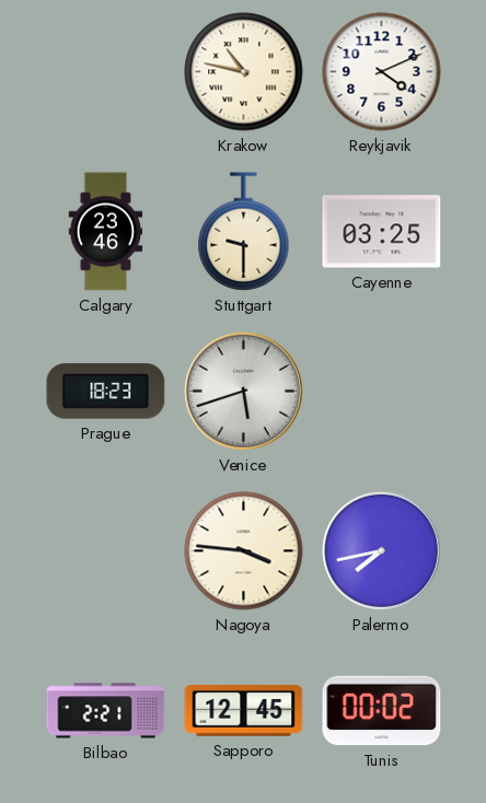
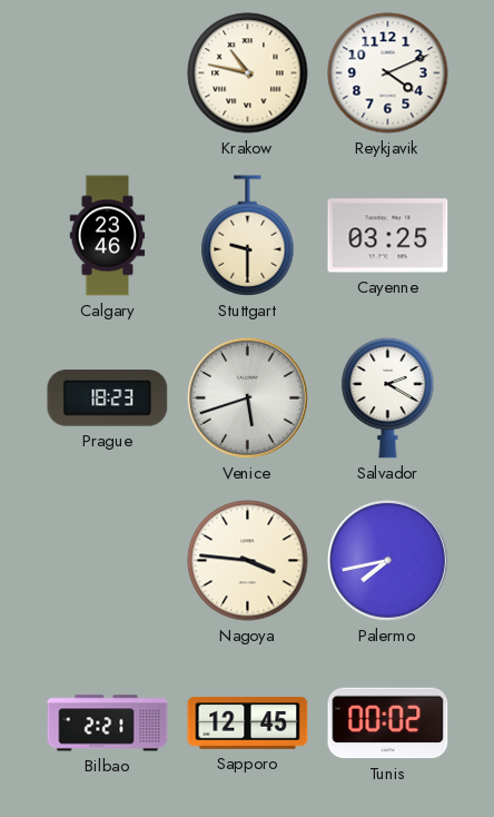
Salvador: none -> 2:20 (388, 397)
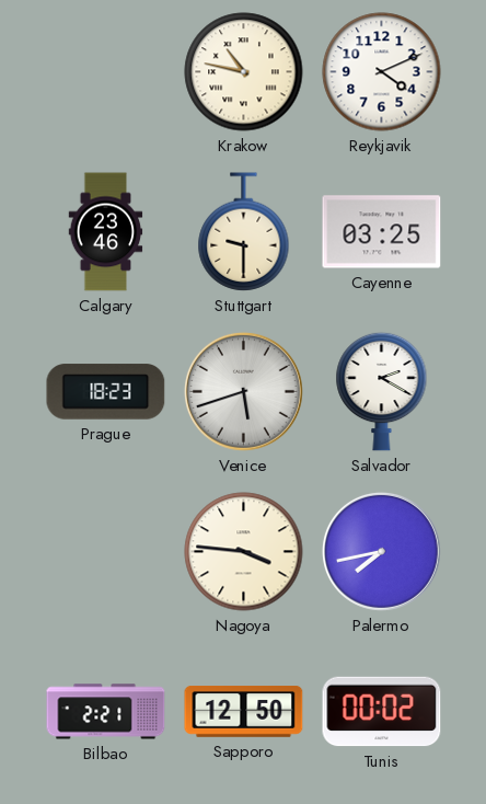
Sapporo: 12:45 -> 12:50 (244, 712)
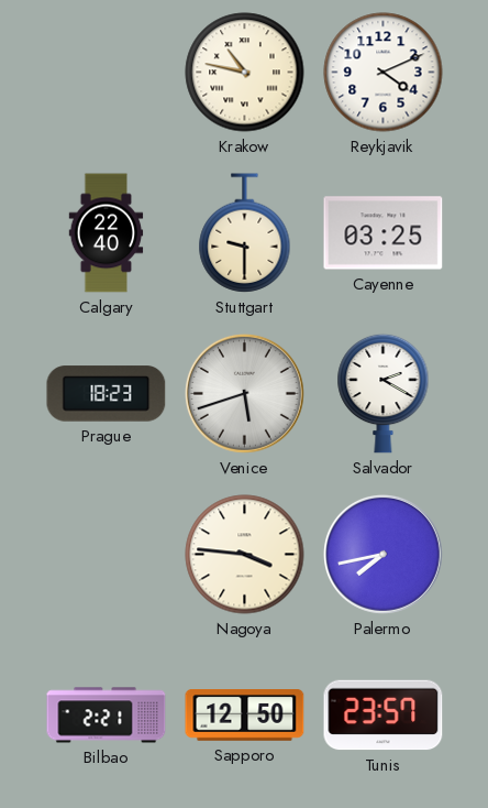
Calgary: 23:46 -> 22:40 (107, 233)
Tunis: 00:02 -> 23:57 (384, 716)
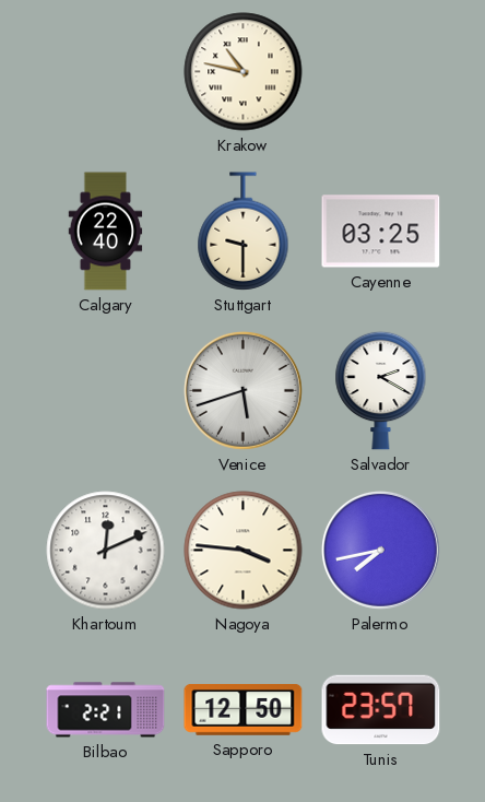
Reykjavik: 4:11 -> none (384, 73)
Prague: 18:23 -> none (107, 394)
Khartoum: none -> 12:11 (106, 551)
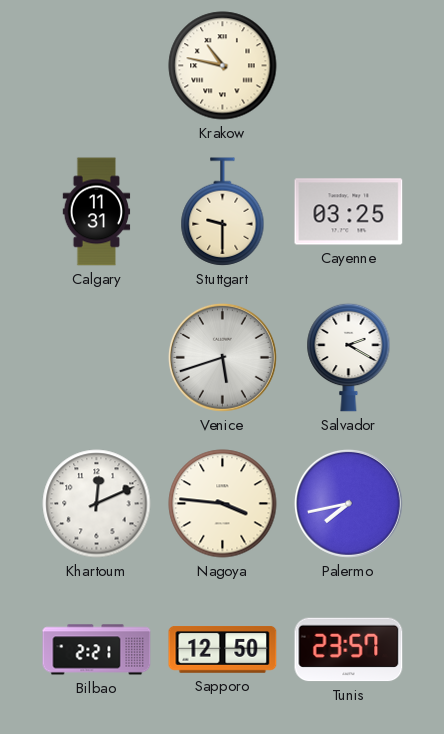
Calgary: 22:40 -> 11:31 (97, 212)
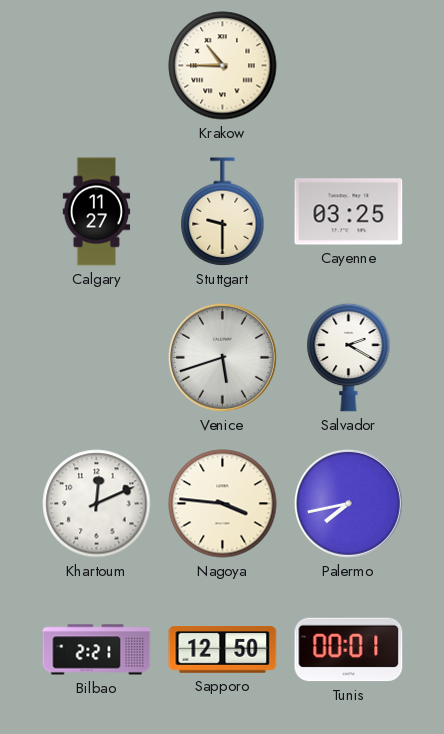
Krakow: 10:47 -> 10:45 (223, 66)
Calgary: 11:31 -> 11:27 (97, 212)
Tunis: 23:57 -> 00:01 (349, 650)
